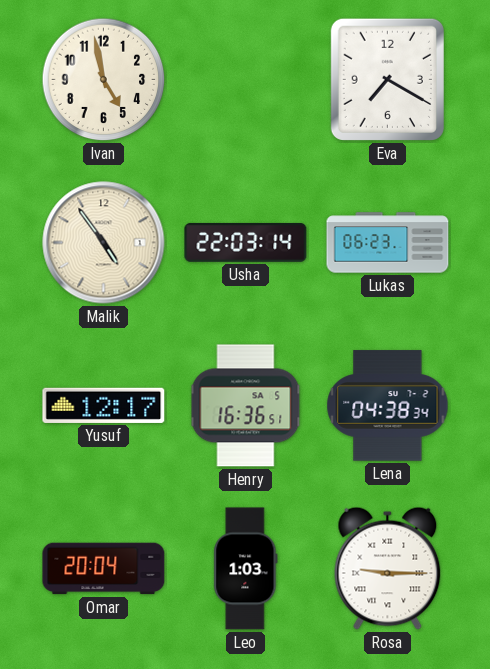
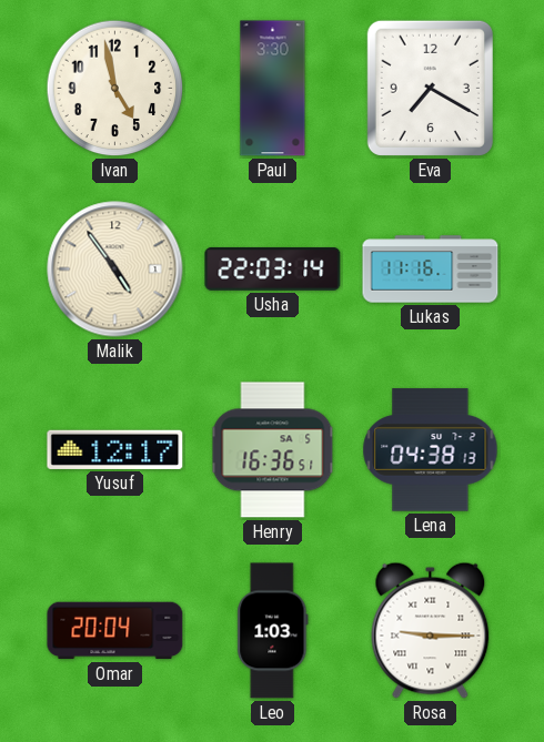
Paul: none -> 3:30 (273, 89)
Lukas: 06:23 -> 11:16 (431, 270)
Lena: 04:38:34 -> 04:38:13 (431, 450)
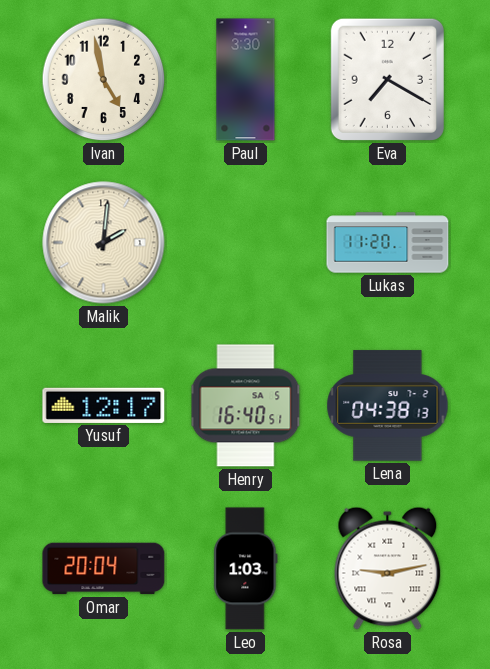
Malik: 4:54 -> 2:01 (104, 243)
Usha: 22:03 -> none (273, 268)
Lukas: 11:16 -> 11:20 (388, 243)
Henry: 16:36 -> 16:40 (246, 406)
Rosa: 9:15 -> 9:13 (388, 568)
